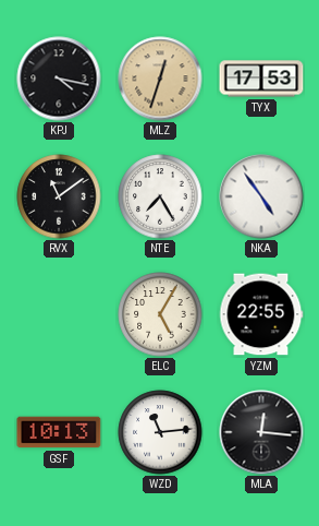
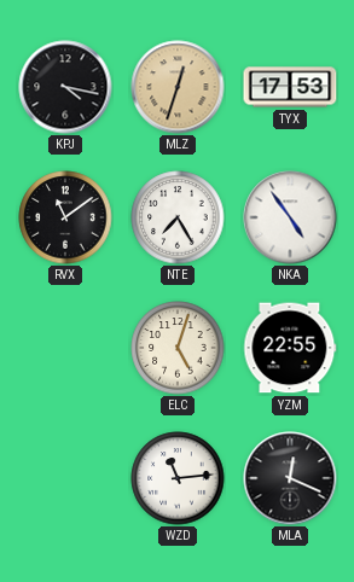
ELC: 5:05 -> 5:03 (178, 348)
GSF: 10:13 -> none (59, 432)
MLA: 12:16 -> 12:19 (290, 478)
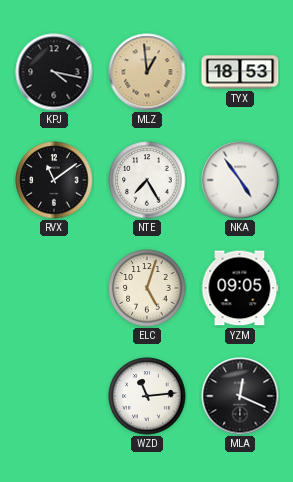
MLZ: 12:33 -> 12:59 (147, 72)
TYX: 17:53 -> 18:53 (240, 72)
YZM: 22:55 -> 09:05 (240, 288)
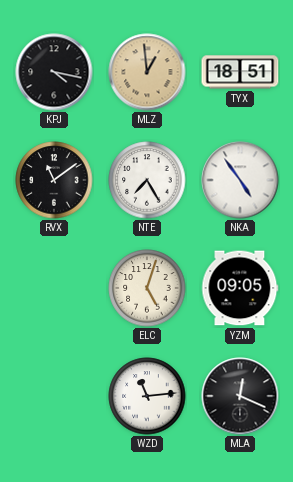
TYX: 18:53 -> 18:51 (240, 72)
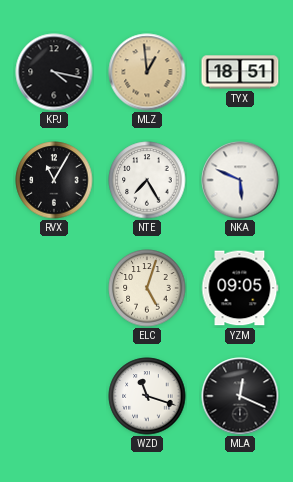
RVX: 11:09 -> 11:05 (54, 180)
NKA: 4:54 -> 5:49 (240, 180)
WZD: 11:14 -> 11:18 (147, 396)
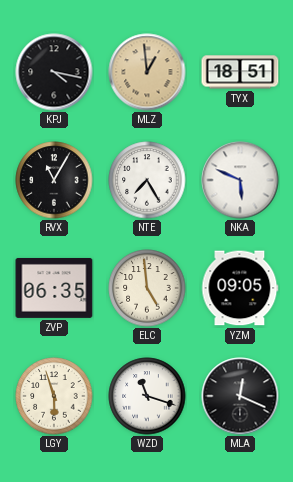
ZVP: none -> 06:35 (54, 288)
ELC: 5:03 -> 4:59 (147, 288)
LGY: none -> 5:57 (54, 396)
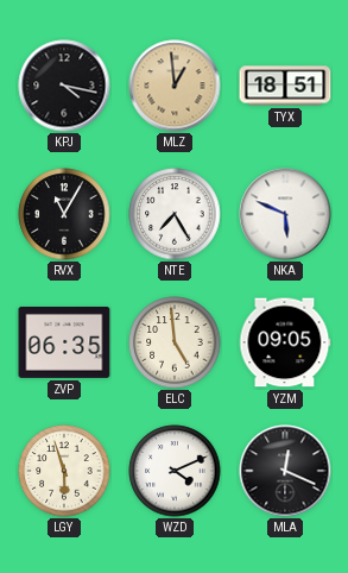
WZD: 11:18 -> 4:11 (175, 471)
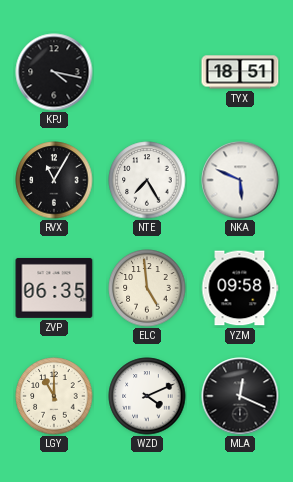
MLZ: 12:59 -> none (175, 86)
YZM: 09:05 -> 09:58 (240, 288)
LGY: 5:57 -> 11:00 (54, 396)
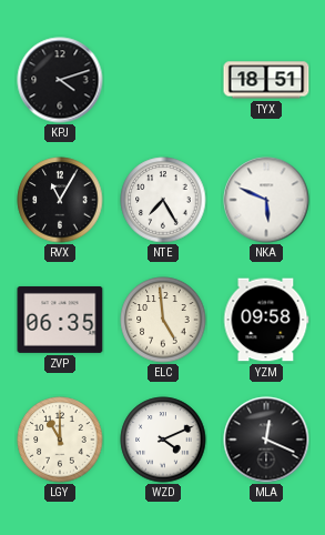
KPJ: 4:17 -> 4:12 (60, 80)
